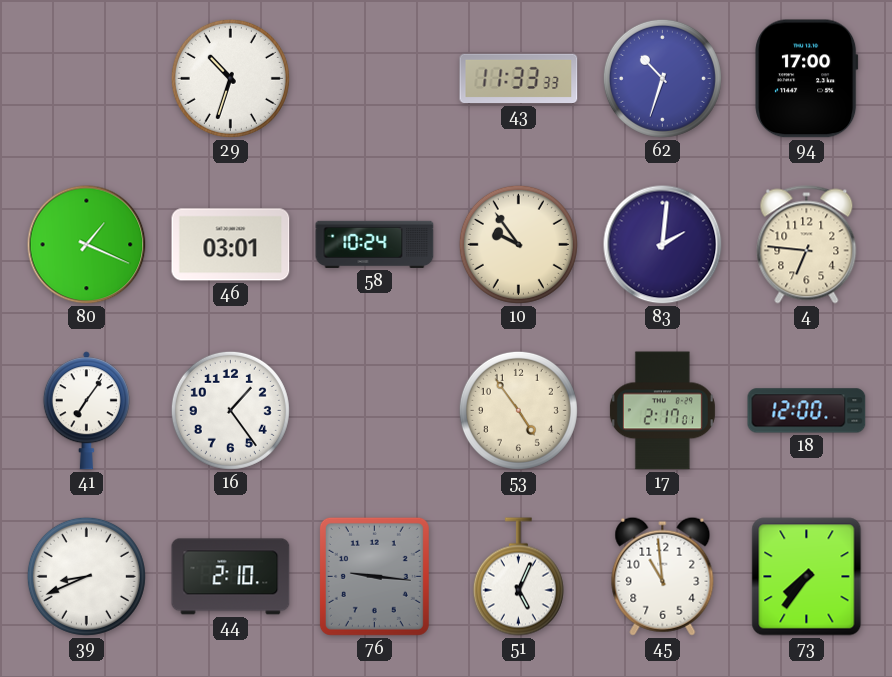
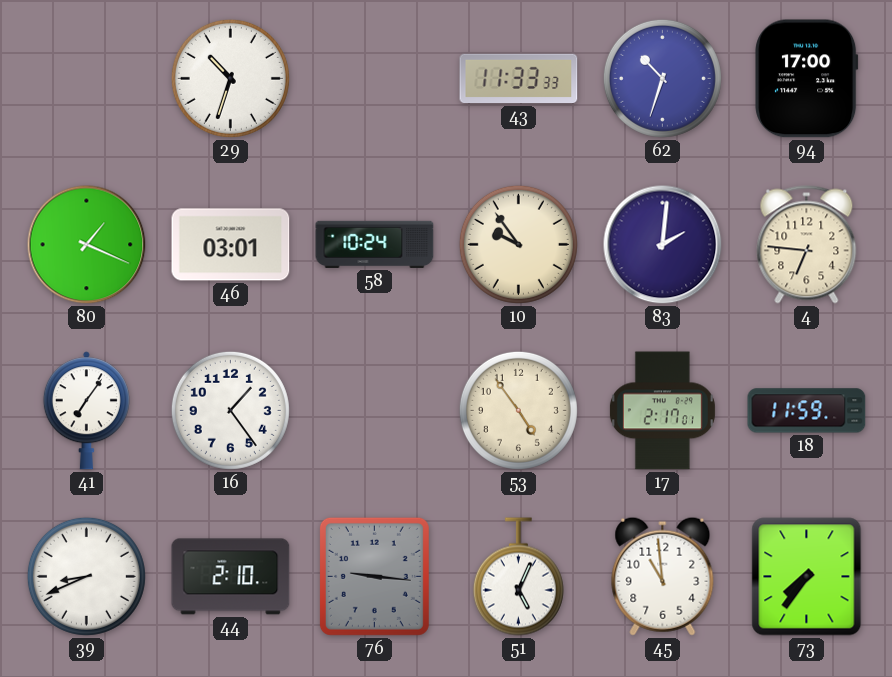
18: 12:00 -> 11:59 (807, 411)
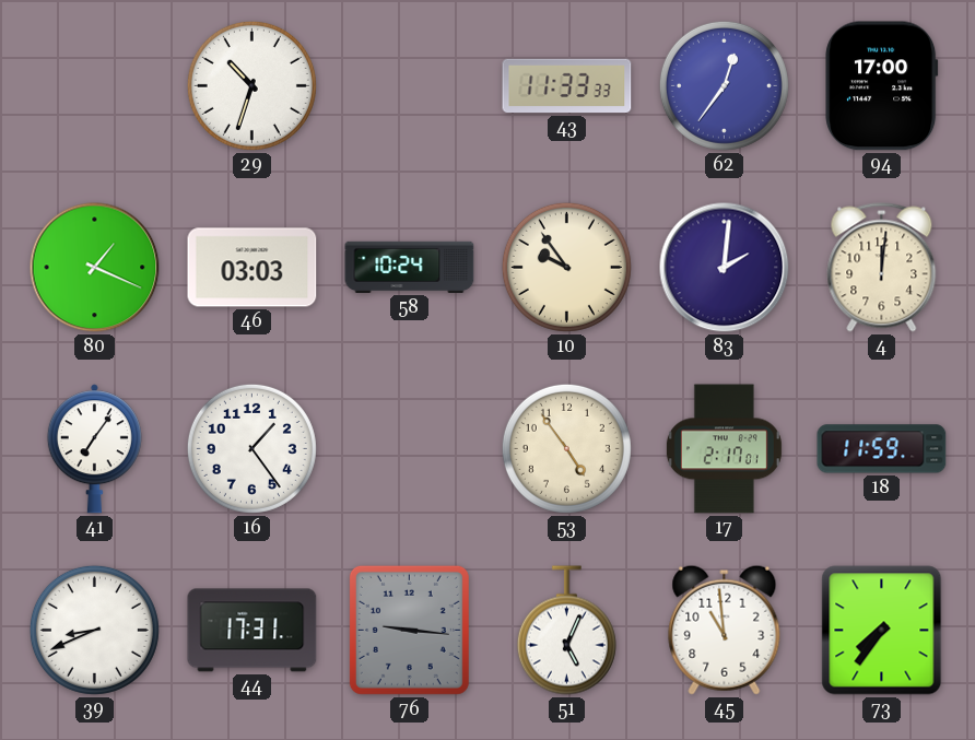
62: 10:33 -> 12:36 (724, 85)
46: 03:01 -> 03:03 (252, 268)
4: 6:46 -> 12:01 (882, 268)
44: 2:10 -> 17:31 (252, 631)
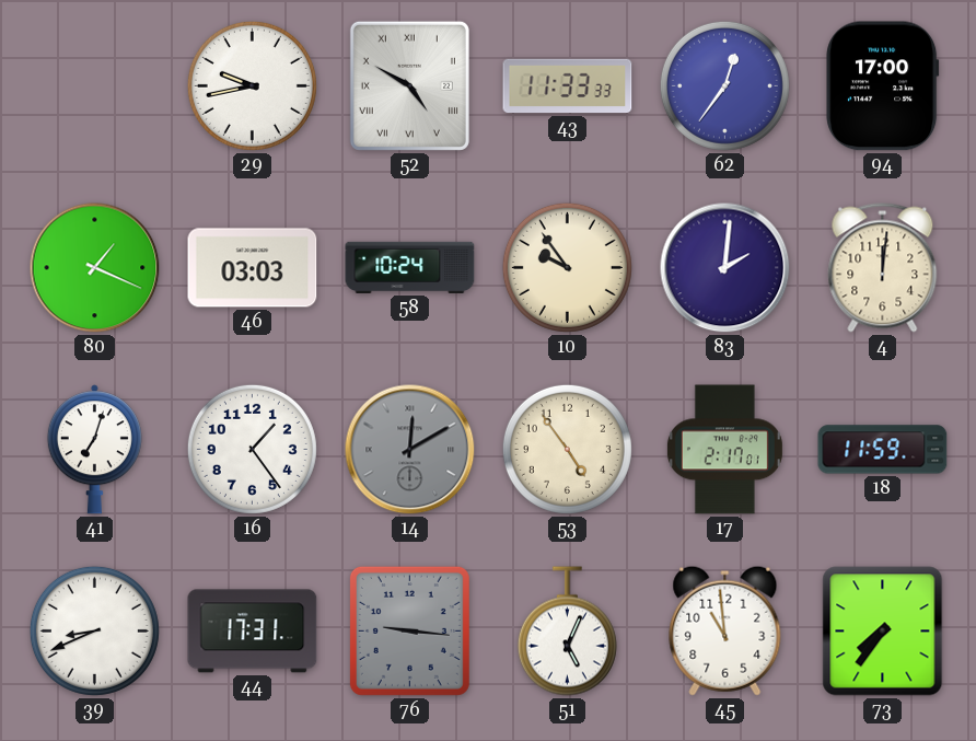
29: 10:33 -> 9:43 (252, 85)
52: none -> 4:50 (409, 85)
41: 7:06 -> 7:03 (94, 450)
14: none -> 12:10 (410, 450)
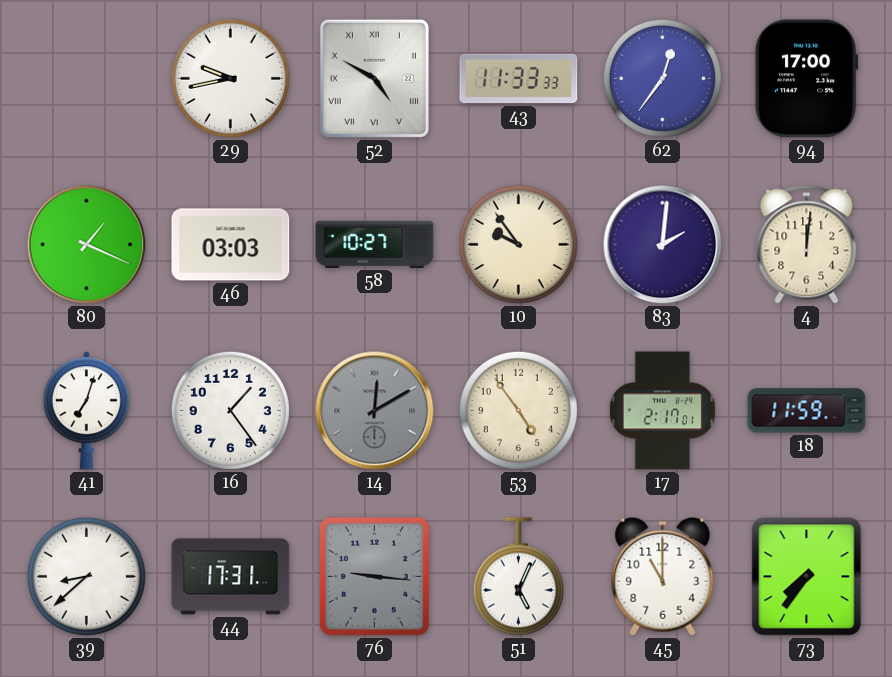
58: 10:24 -> 10:27 (375, 244)
39: 8:41 -> 8:38 (86, 576)
45: 10:59 -> 11:00 (663, 576)
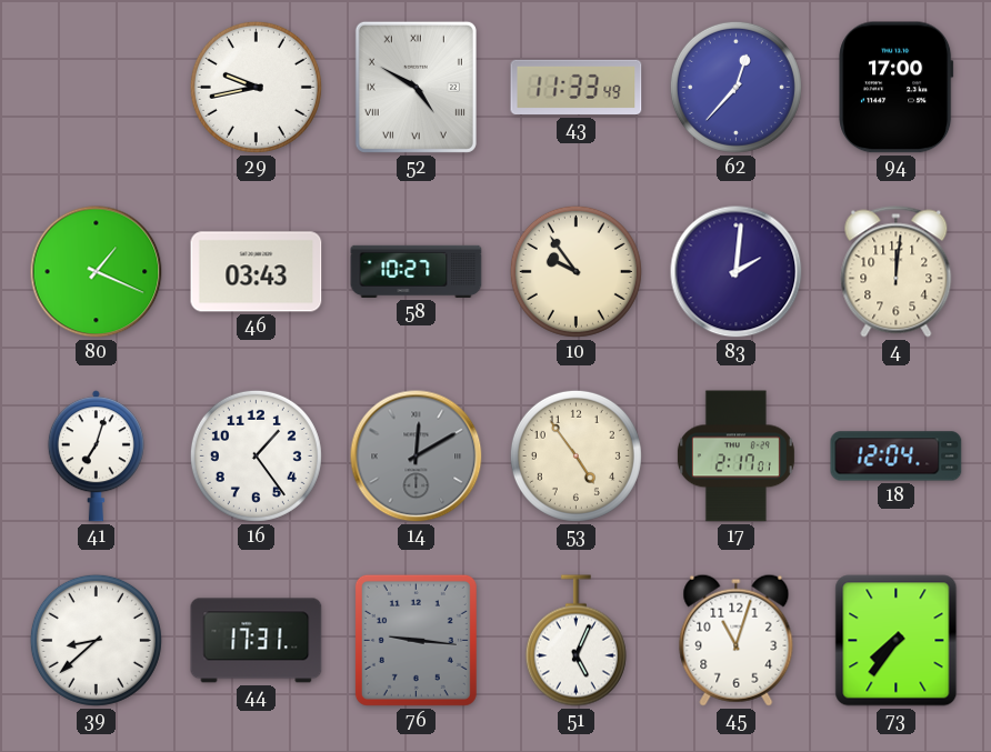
43: 11:33:33 -> 11:33:49 (577, 88)
62: 12:36 -> 12:37 (735, 87)
46: 03:03 -> 03:43 (257, 272)
18: 11:59 -> 12:04 (897, 457)
45: 11:00 -> 11:03 (737, 640)
